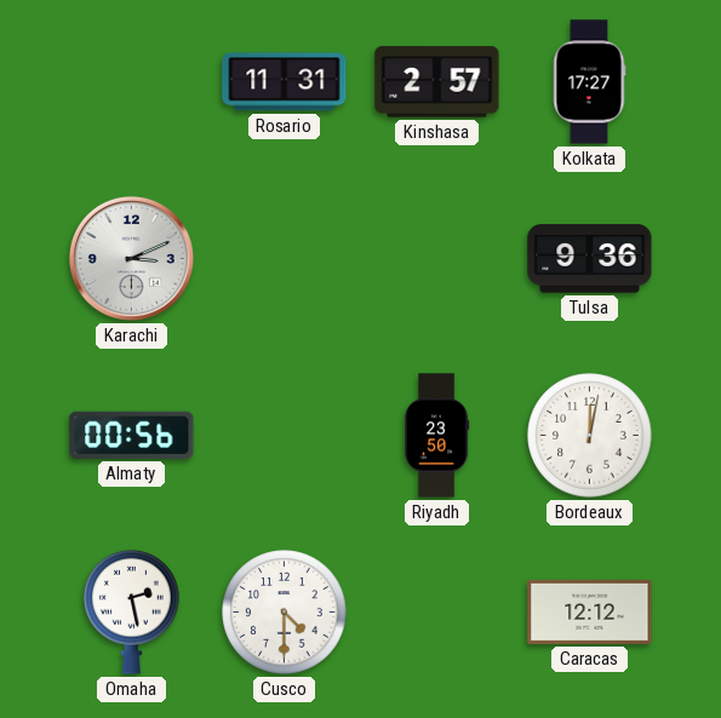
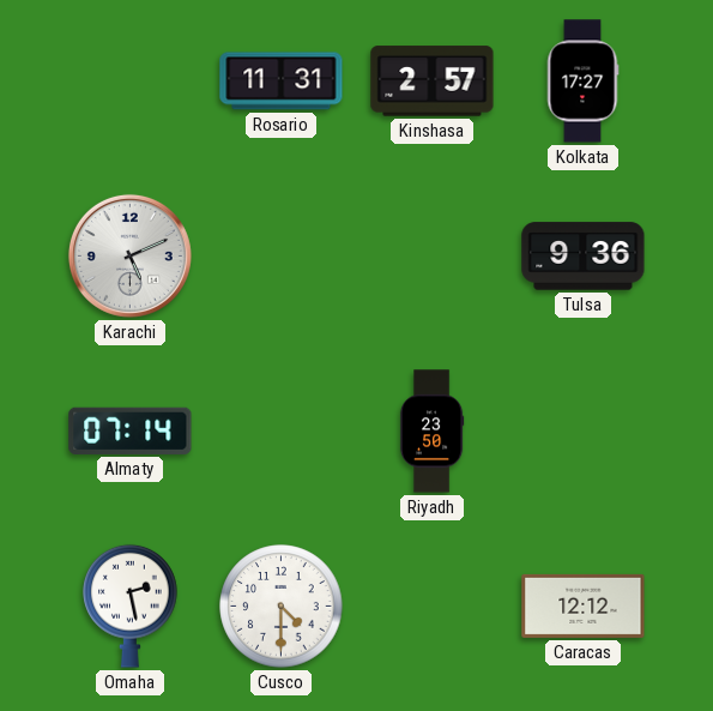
Karachi: 3:11 -> 5:11 (129, 255)
Almaty: 00:56 -> 07:14 (131, 430)
Bordeaux: 12:02 -> none (590, 436)
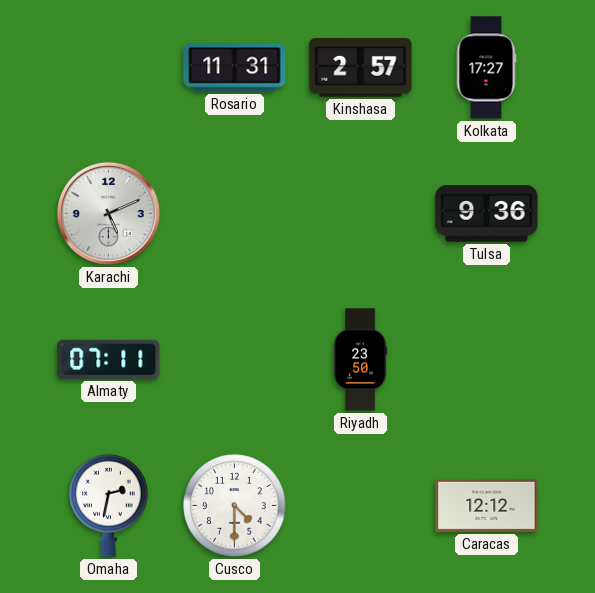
Almaty: 07:14 -> 07:11 (109, 359)
Omaha: 2:28 -> 2:32 (109, 505)
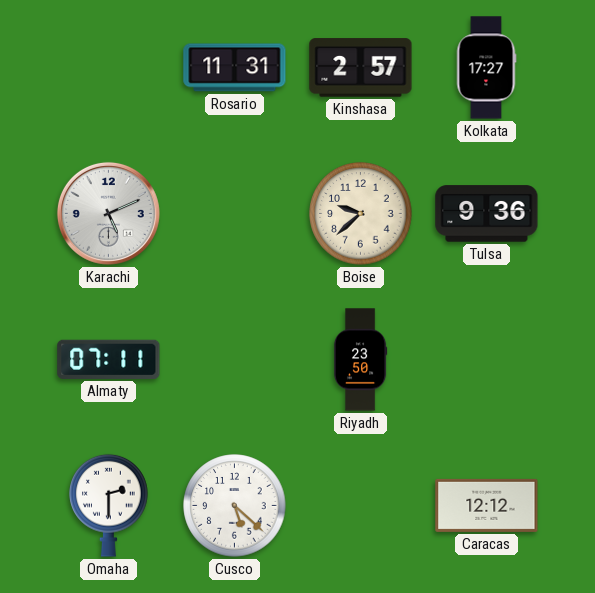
Boise: none -> 9:38 (361, 214)
Omaha: 2:32 -> 2:30 (109, 505)
Cusco: 4:30 -> 5:22 (235, 506)
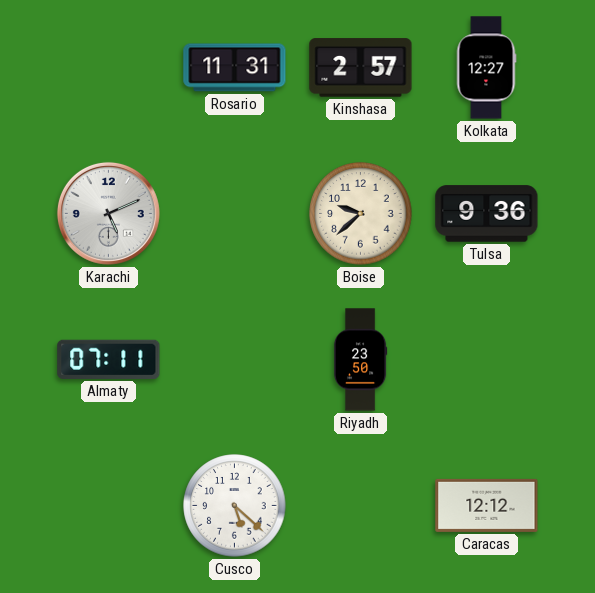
Kolkata: 17:27 -> 12:27 (486, 68)
Omaha: 2:30 -> none (109, 505)
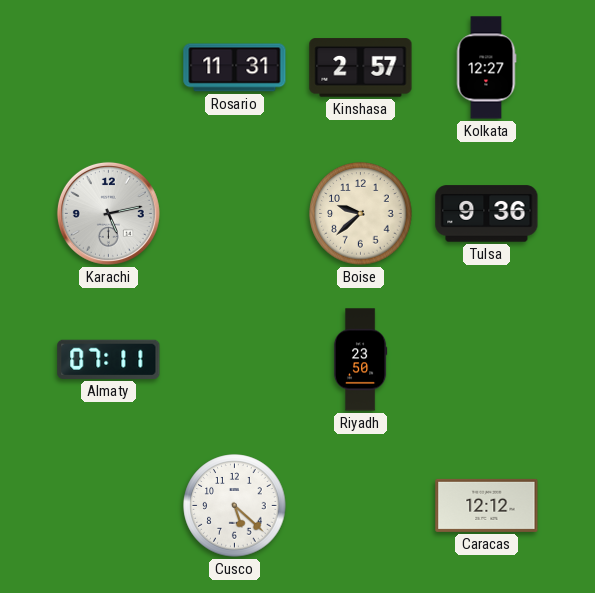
Karachi: 5:11 -> 5:13 (108, 213)
